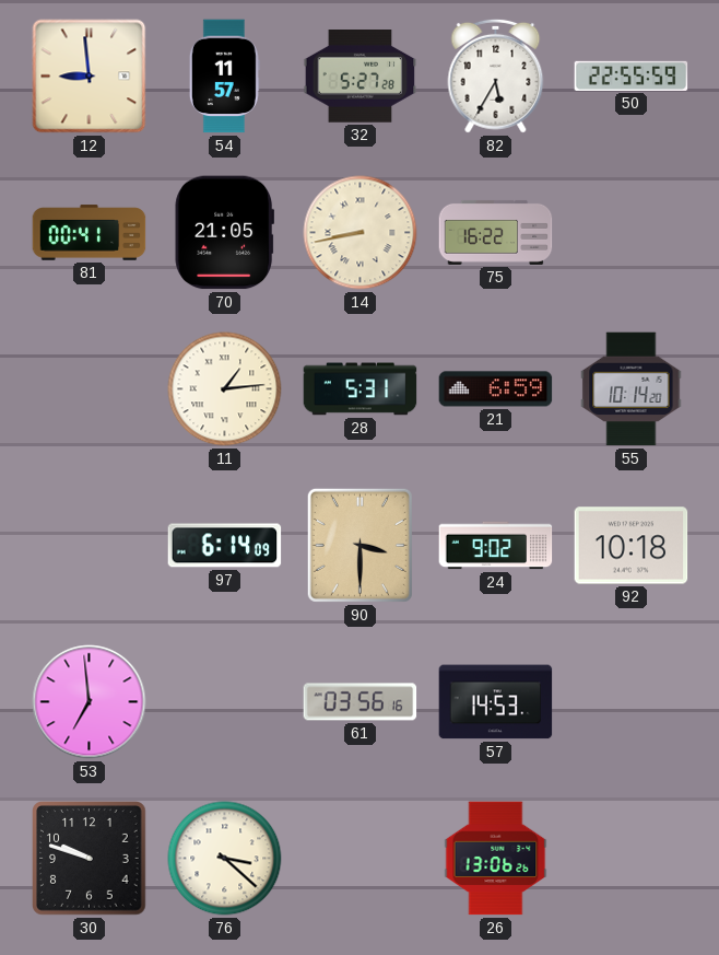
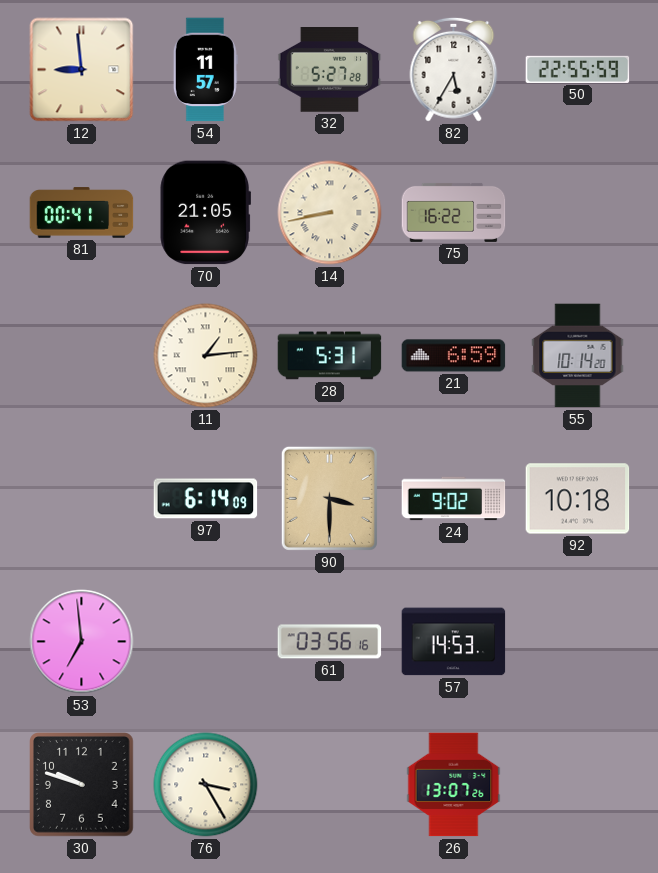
76: 3:22 -> 3:25 (206, 785)
26: 13:06 -> 13:07 (454, 785)
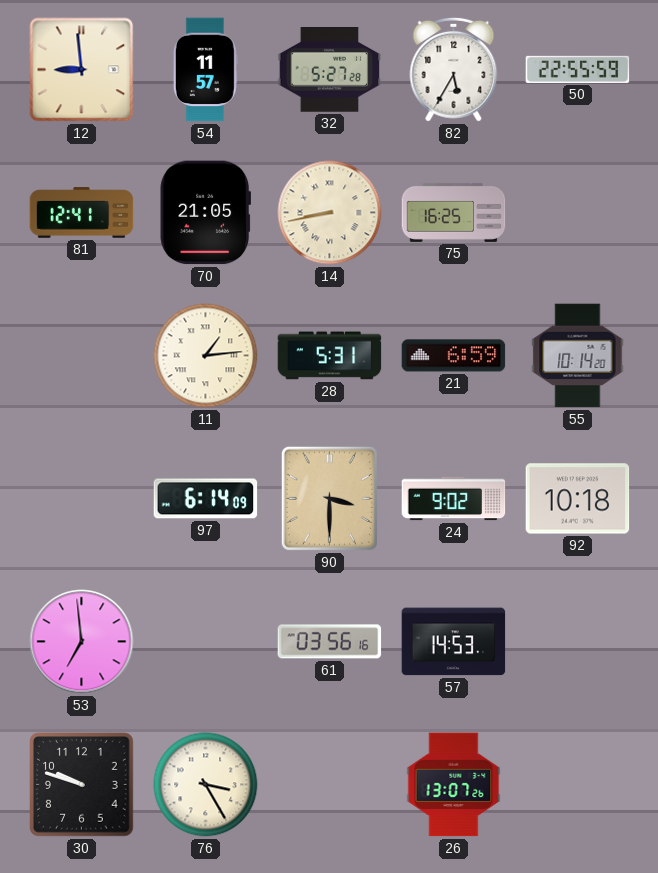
81: 00:41 -> 12:41 (82, 213)
75: 16:22 -> 16:25 (454, 212)
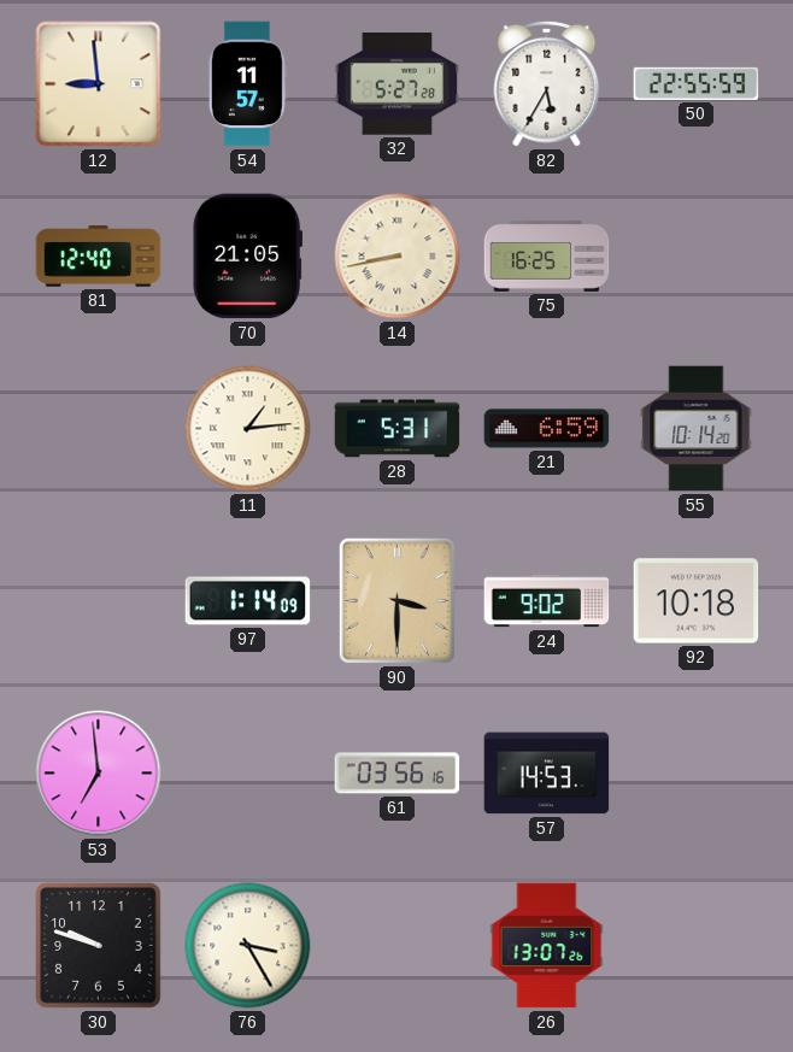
81: 12:41 -> 12:40 (99, 257)
97: 6:14 -> 1:14 (248, 601)
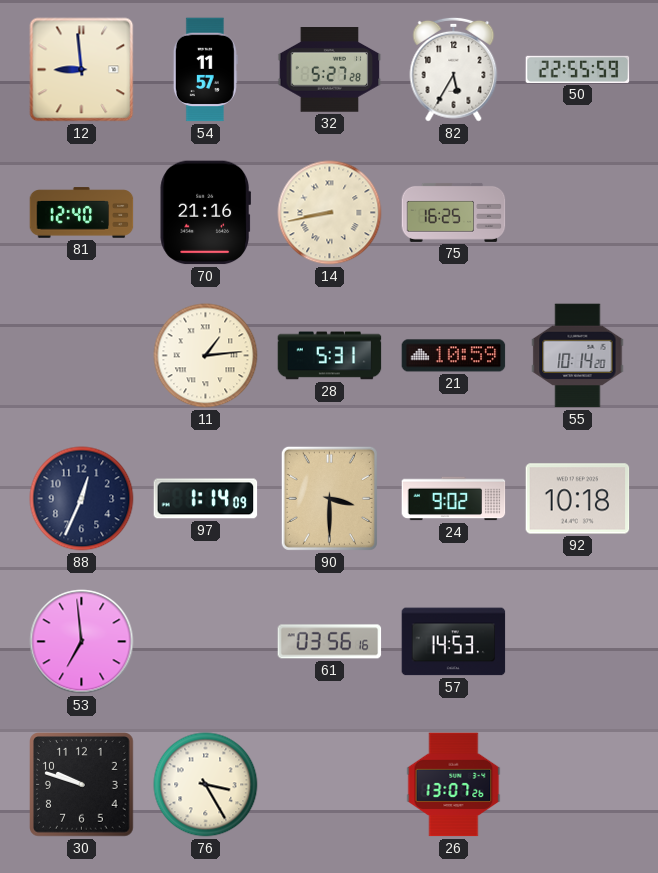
70: 21:05 -> 21:16 (205, 213)
21: 6:59 -> 10:59 (454, 356)
88: none -> 12:34 (82, 499)
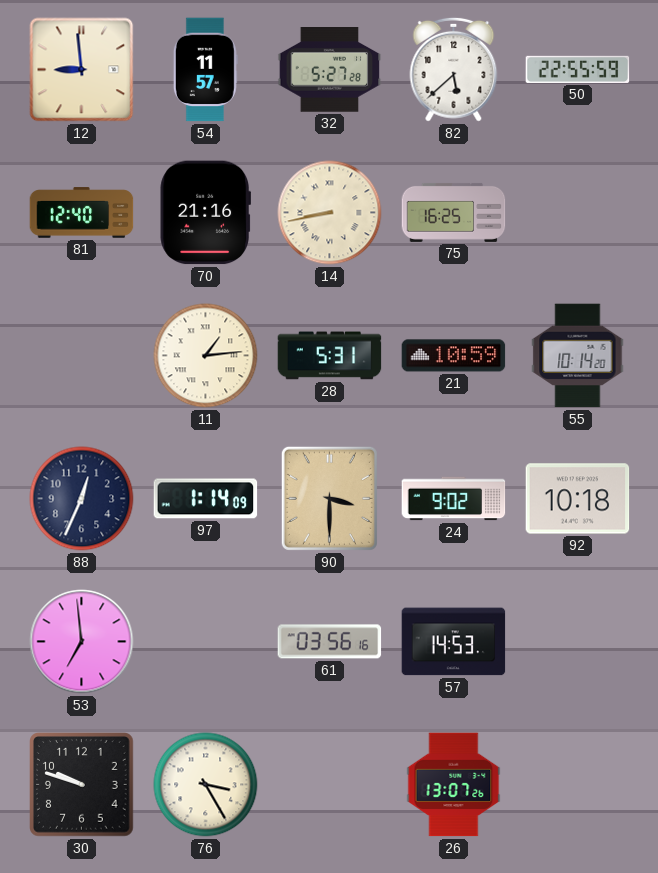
82: 5:35 -> 5:38 (454, 69)
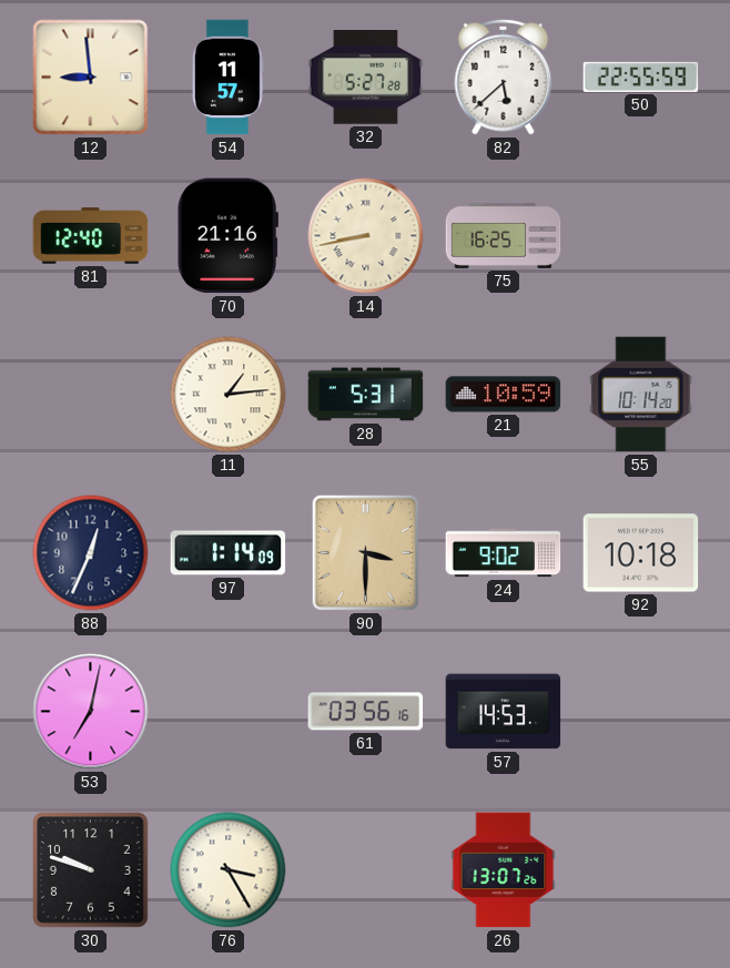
53: 6:59 -> 7:02 (91, 712)
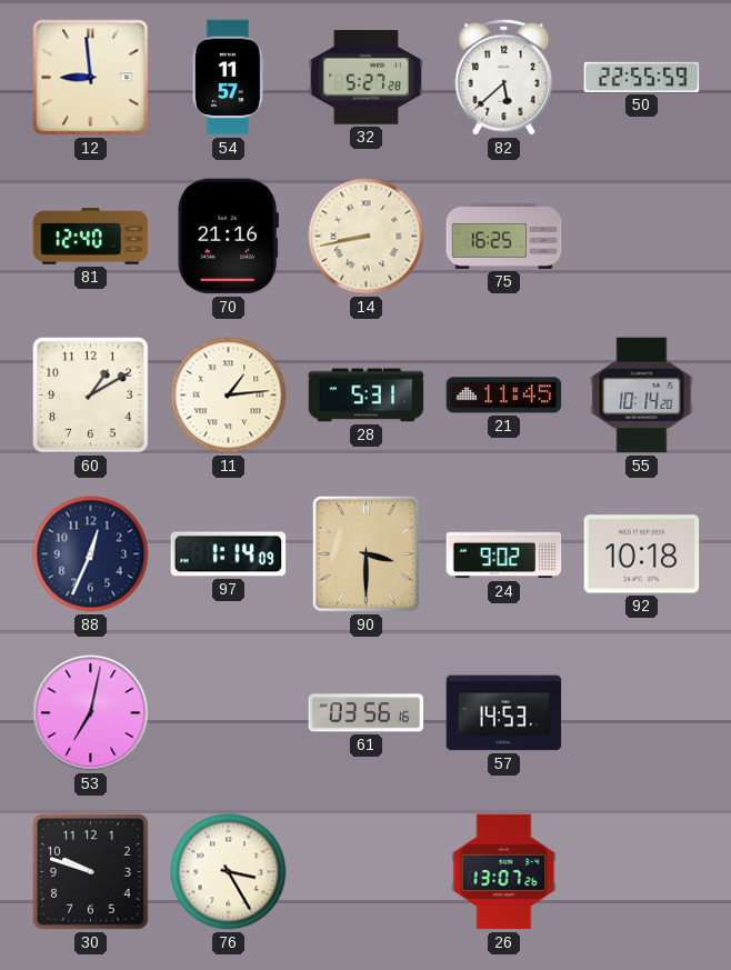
60: none -> 1:10 (91, 396)
21: 10:59 -> 11:45 (504, 396)
